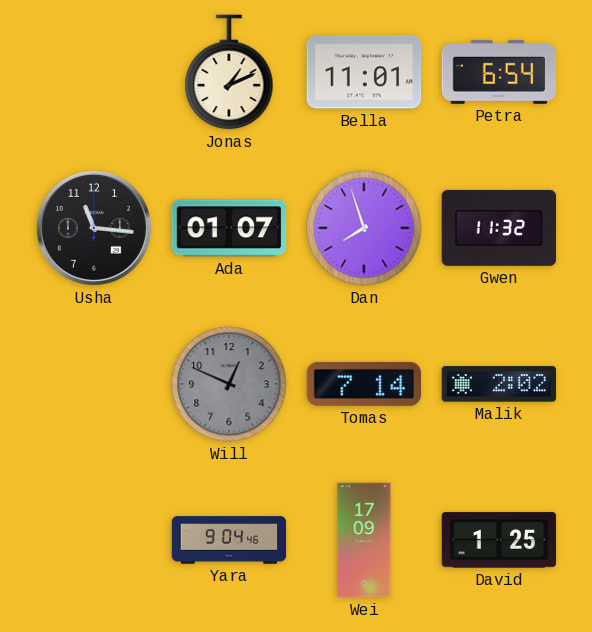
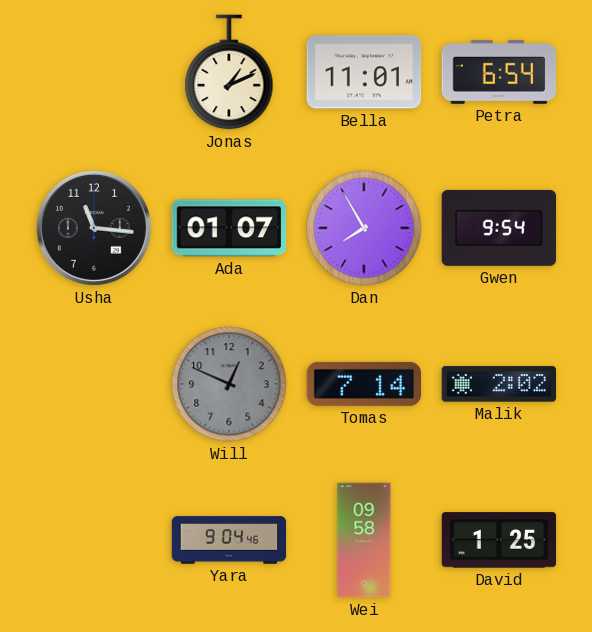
Dan: 7:57 -> 7:55 (364, 228)
Gwen: 11:32 -> 9:54 (499, 228)
Wei: 17:09 -> 09:58 (364, 540)
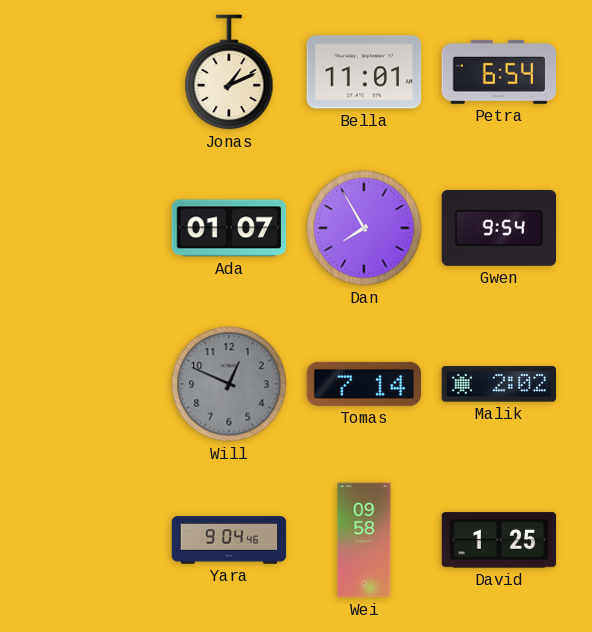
Usha: 11:16 -> none (94, 228)
